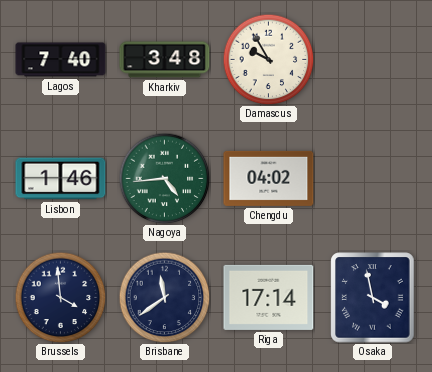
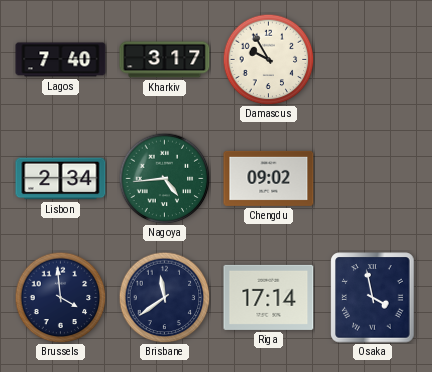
Kharkiv: 3:48 -> 3:17 (165, 60)
Lisbon: 1:46 -> 2:34 (61, 179)
Chengdu: 04:02 -> 09:02 (269, 178)
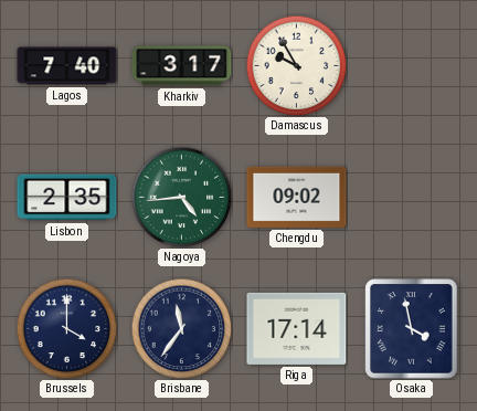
Lisbon: 2:34 -> 2:35 (67, 198)
Brussels: 3:59 -> 4:00 (66, 328)
Brisbane: 11:39 -> 11:36 (181, 328)
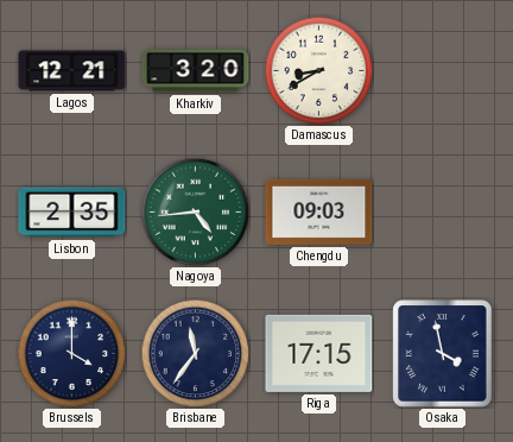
Lagos: 7:40 -> 12:21 (72, 71)
Kharkiv: 3:17 -> 3:20 (196, 71)
Damascus: 9:55 -> 8:40 (318, 70)
Chengdu: 09:02 -> 09:03 (319, 211)
Riga: 17:14 -> 17:15 (319, 353)
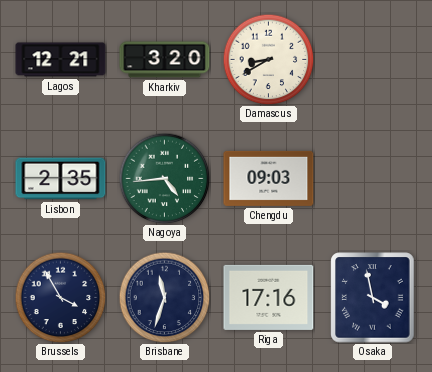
Brussels: 4:00 -> 3:55 (60, 297)
Brisbane: 11:36 -> 11:33 (164, 297)
Riga: 17:15 -> 17:16 (269, 297)
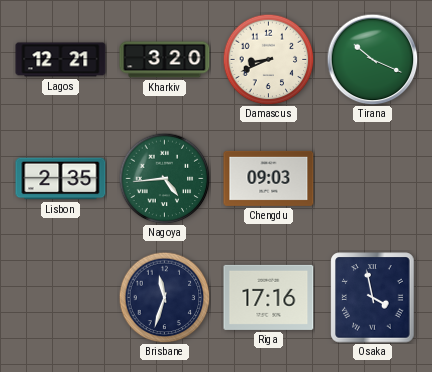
Damascus: 8:40 -> 8:41 (268, 59)
Tirana: none -> 10:19 (372, 59)
Brussels: 3:55 -> none (60, 297)
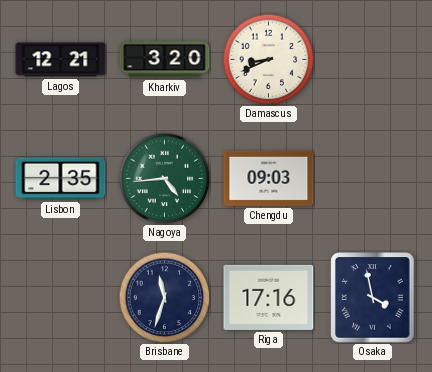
Tirana: 10:19 -> none (372, 59)
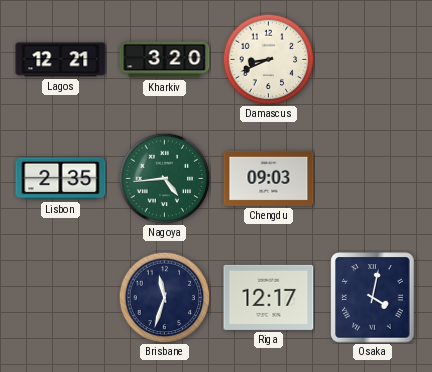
Riga: 17:16 -> 12:17 (269, 297)
Osaka: 3:58 -> 4:02 (373, 298)
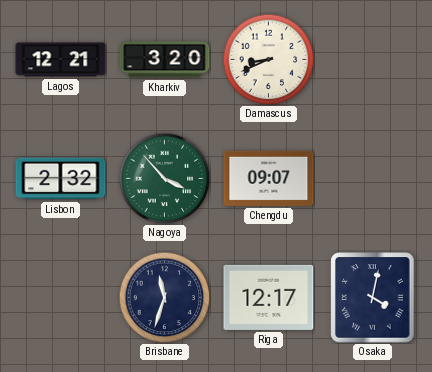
Lisbon: 2:35 -> 2:32 (61, 179)
Nagoya: 4:44 -> 3:53 (164, 178)
Chengdu: 09:03 -> 09:07 (269, 178)
